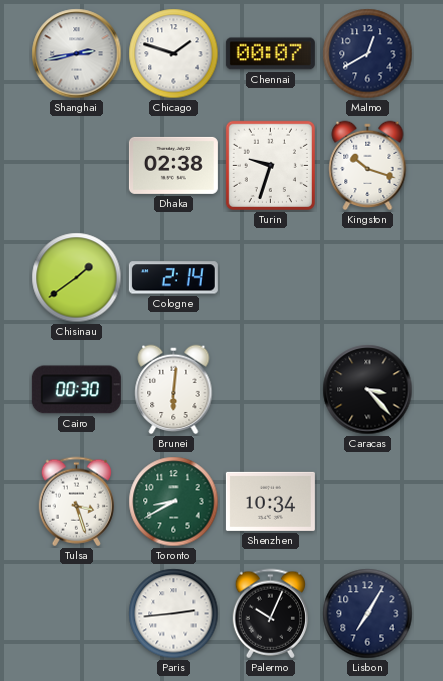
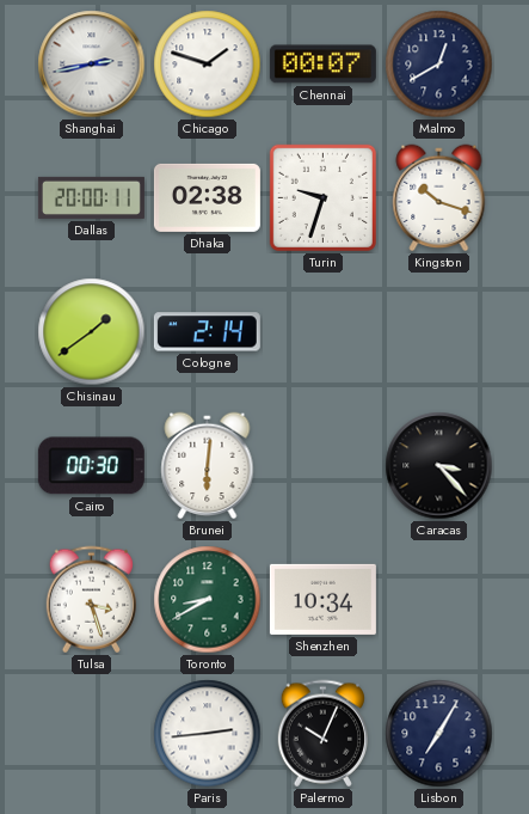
Dallas: none -> 20:00 (91, 197)
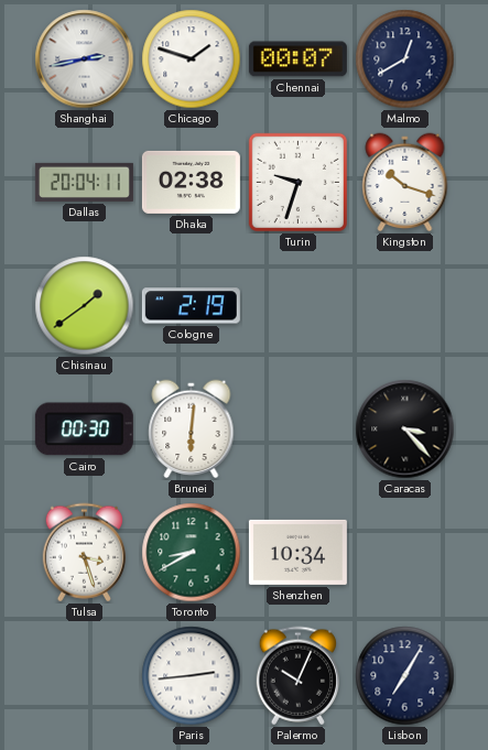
Dallas: 20:00 -> 20:04 (84, 182)
Cologne: 2:14 -> 2:19 (191, 306)
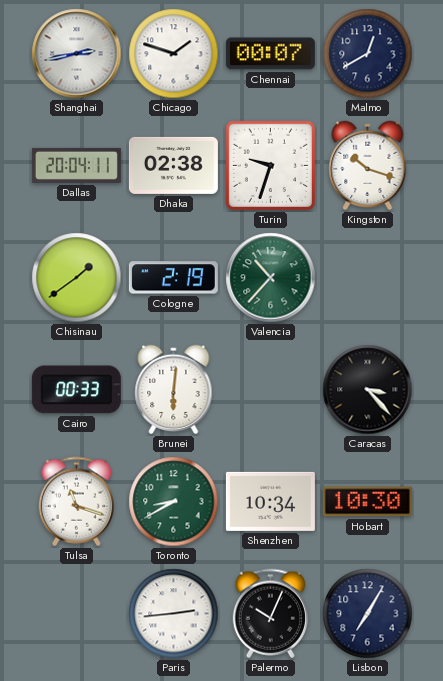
Valencia: none -> 10:37 (271, 278)
Cairo: 00:30 -> 00:33 (76, 390)
Tulsa: 3:27 -> 11:18 (76, 502)
Hobart: none -> 10:30 (367, 502)
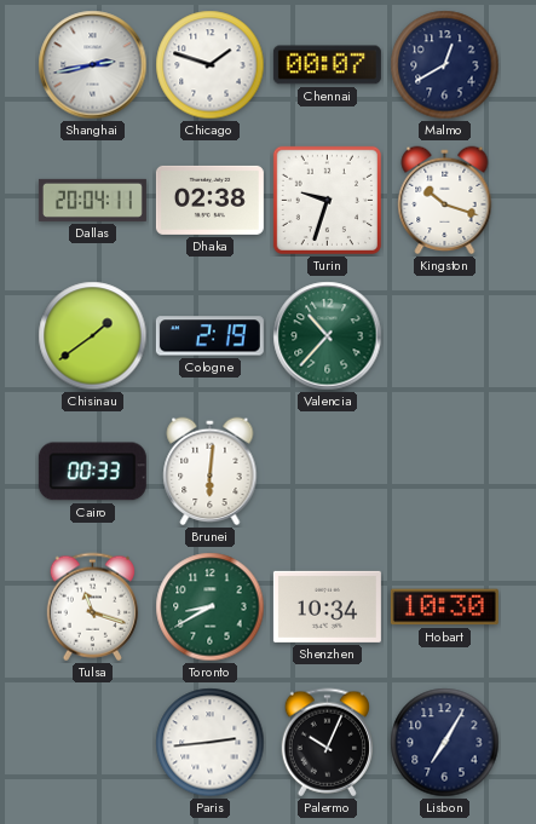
Caracas: 3:23 -> none (368, 390)
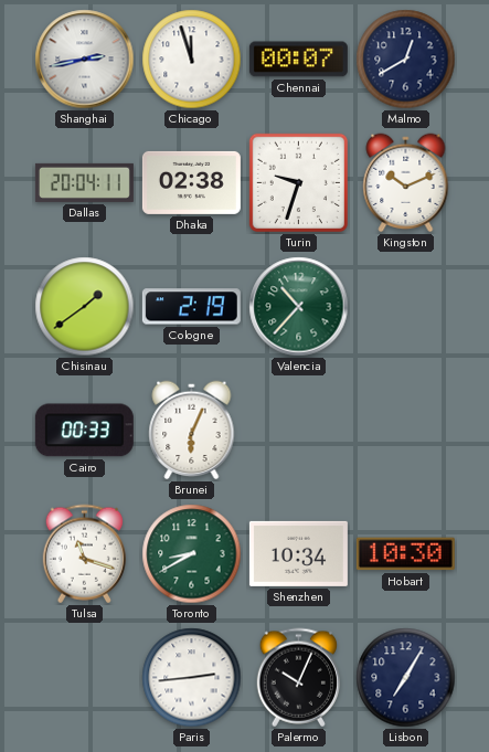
Chicago: 1:48 -> 11:57 (192, 60)
Kingston: 10:18 -> 10:11 (406, 183)
Brunei: 6:01 -> 6:04 (192, 431)
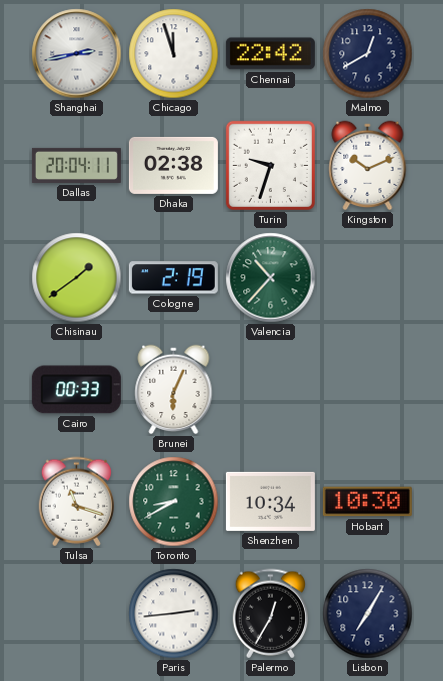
Chennai: 00:07 -> 22:42 (270, 54)
Palermo: 10:04 -> 12:35 (270, 614)
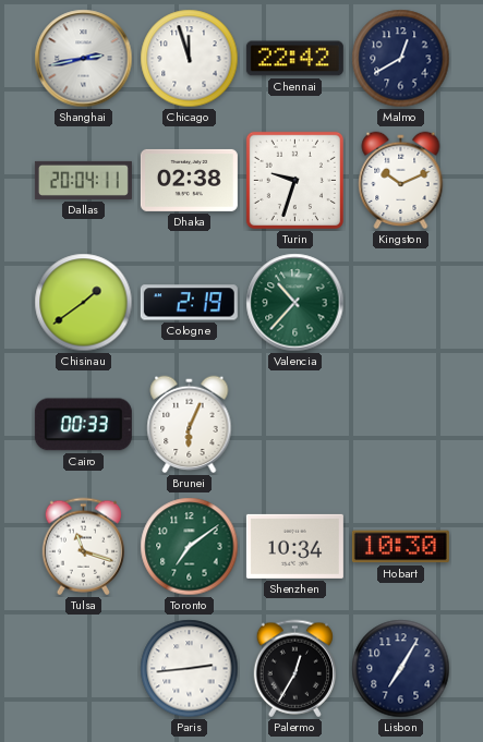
Toronto: 8:40 -> 7:09 (190, 547)
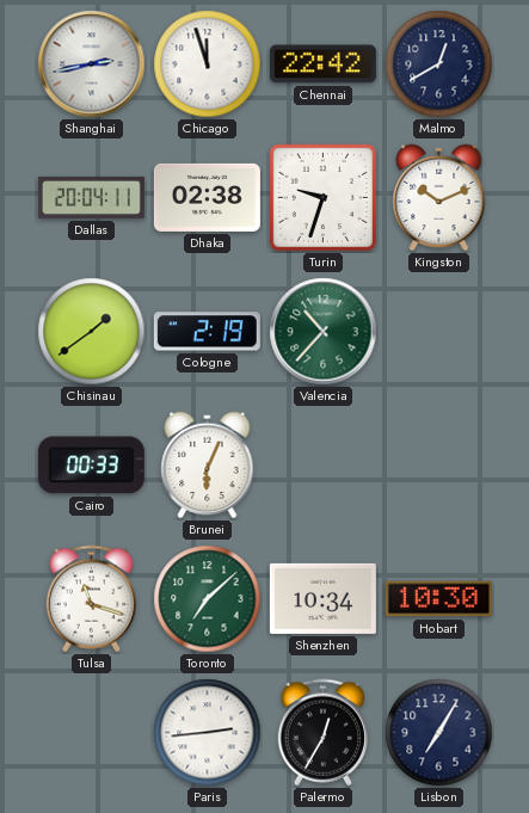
Toronto: 7:09 -> 7:08 (208, 599)
